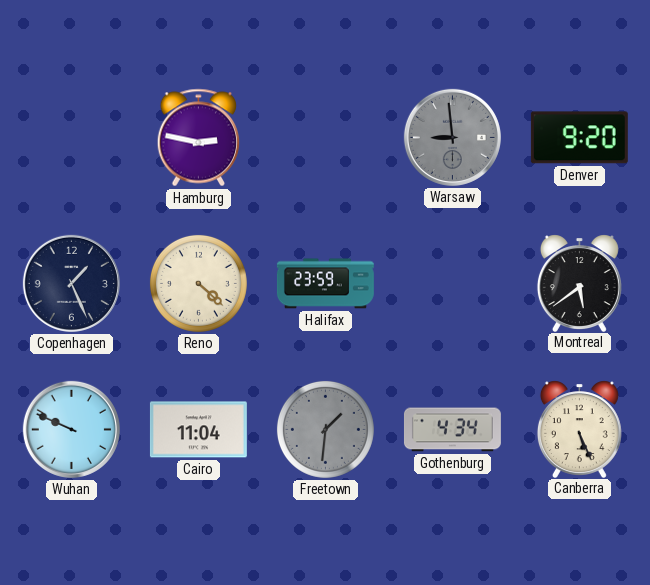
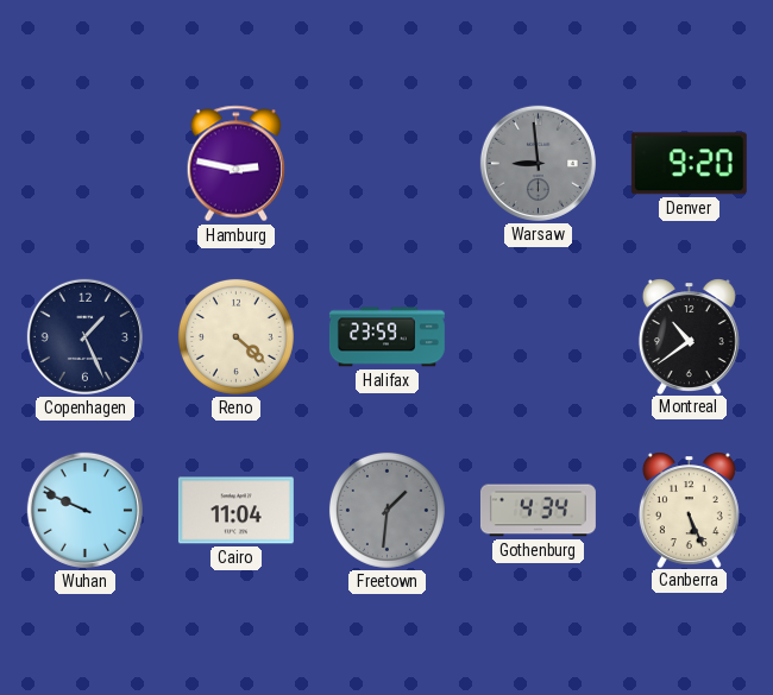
Montreal: 5:39 -> 10:39 (689, 336)
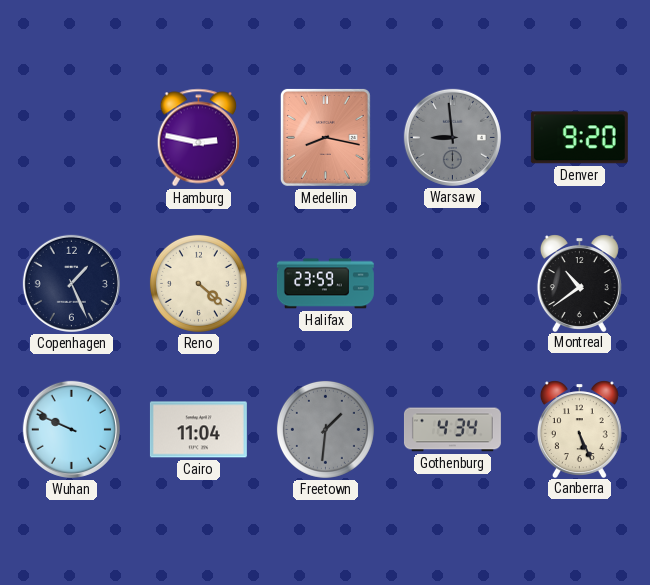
Medellin: none -> 8:17 (325, 137)
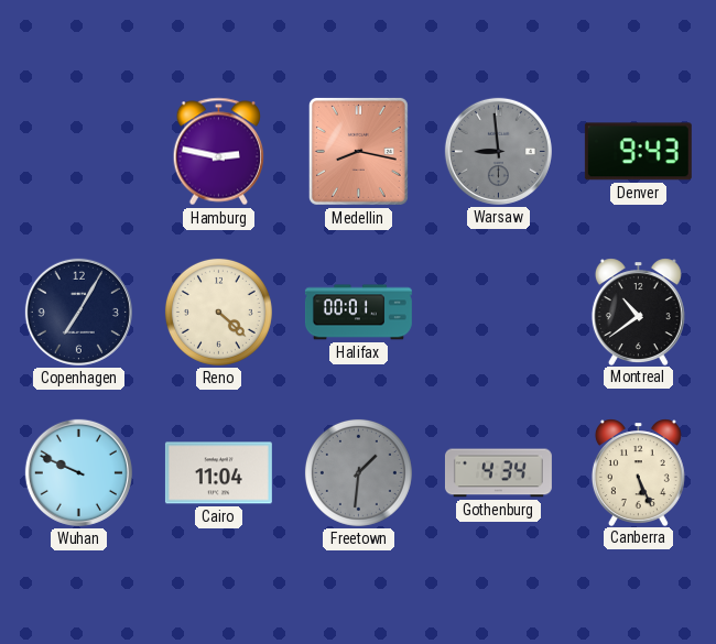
Denver: 9:20 -> 9:43 (638, 152)
Copenhagen: 1:26 -> 7:05 (78, 312)
Halifax: 23:59 -> 00:01 (358, 313)
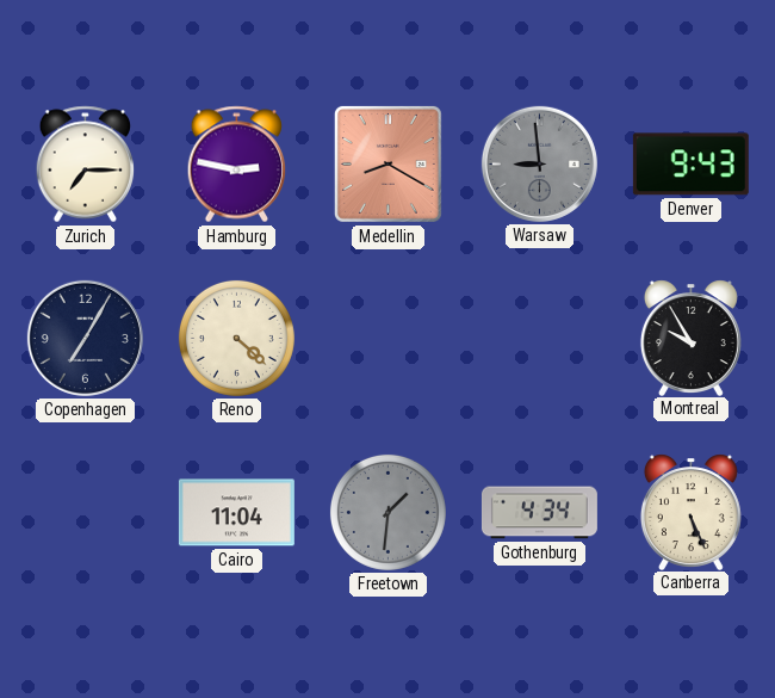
Zurich: none -> 7:15 (86, 165)
Medellin: 8:17 -> 8:20 (387, 163)
Halifax: 00:01 -> none (358, 313)
Montreal: 10:39 -> 9:55 (690, 338)
Wuhan: 9:49 -> none (78, 472)
